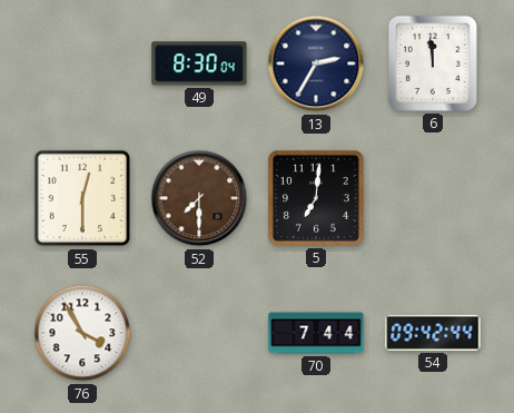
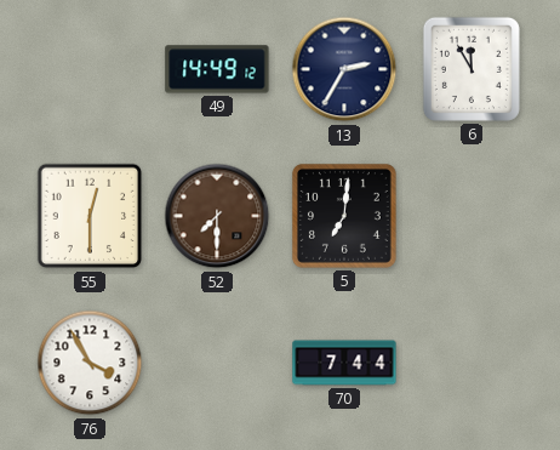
49: 8:30 -> 14:49 (217, 69)
6: 11:59 -> 11:55 (472, 69)
54: 09:42 -> none (433, 333)
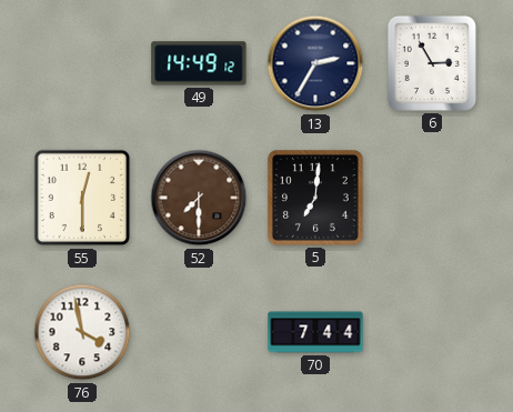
6: 11:55 -> 2:55 (432, 63)
76: 3:55 -> 3:58 (82, 332)
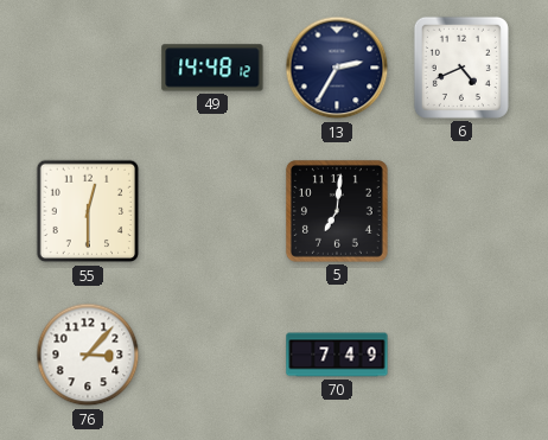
49: 14:49 -> 14:48 (212, 68)
6: 2:55 -> 4:41 (461, 68)
52: 7:30 -> none (199, 198)
76: 3:58 -> 3:07 (88, 355)
70: 7:44 -> 7:49 (337, 355)
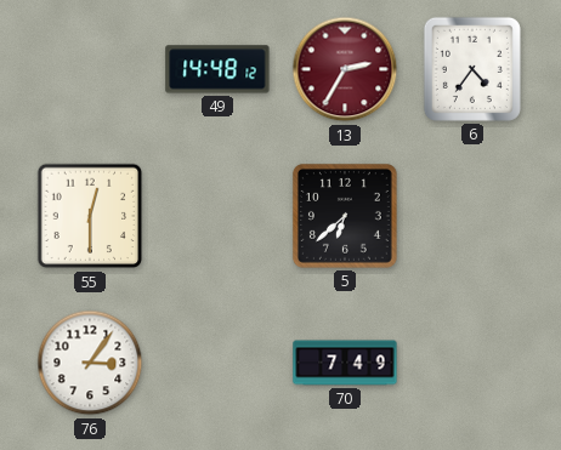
13 dial: navy -> burgundy (345, 69)
6: 4:41 -> 4:36 (472, 69)
5: 7:01 -> 6:38 (345, 216)
76: 3:07 -> 3:06 (90, 363)
